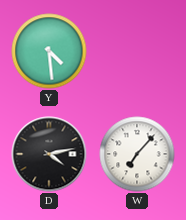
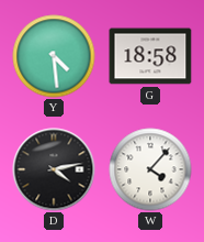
G: none -> 18:58 (150, 56)
W: 7:07 -> 4:07 (150, 169)
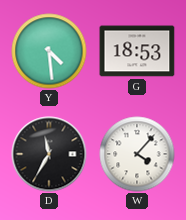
G: 18:58 -> 18:53 (137, 51)
D: 4:13 -> 11:35 (49, 154)
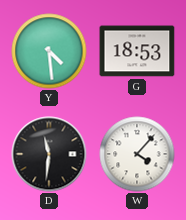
D: 11:35 -> 11:31 (49, 154)
